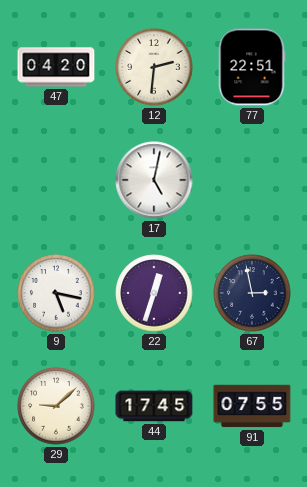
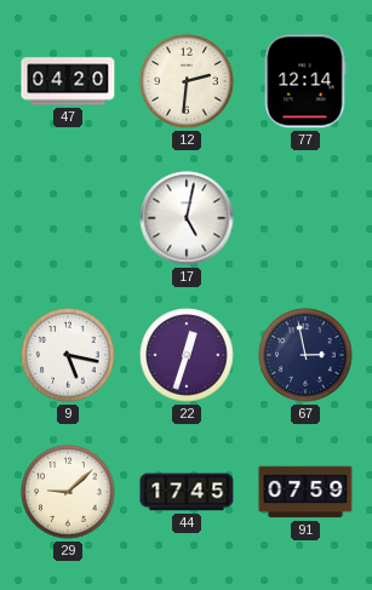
77: 22:51 -> 12:14 (305, 81)
91: 07:55 -> 07:59 (305, 492)
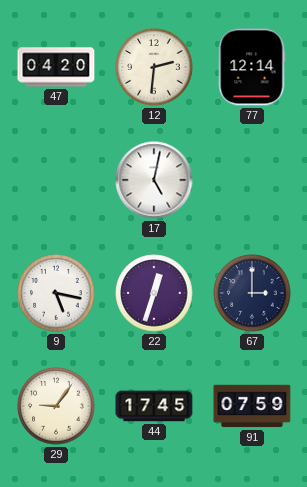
67: 2:58 -> 3:00 (252, 293)
29: 9:08 -> 9:06 (56, 406)
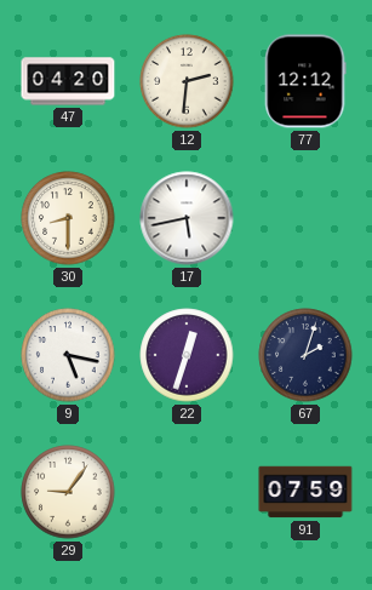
77: 12:14 -> 12:12 (305, 81)
30: none -> 8:30 (68, 218)
17: 5:02 -> 5:43 (187, 218)
67: 3:00 -> 2:03 (305, 355)
44: 17:45 -> none (154, 406)
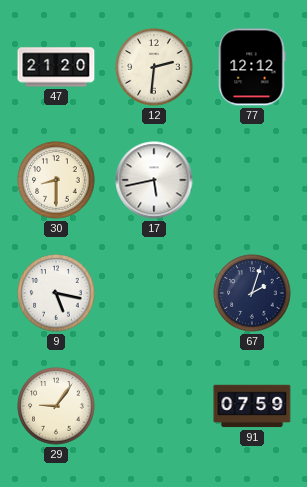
47: 04:20 -> 21:20 (56, 67)
22: 12:33 -> none (187, 355)
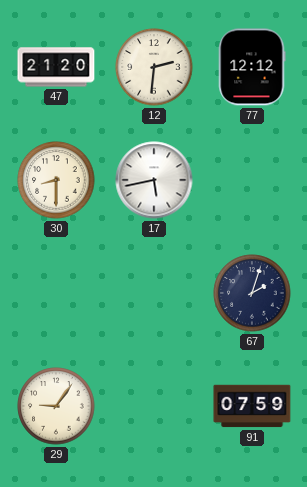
9: 5:17 -> none (56, 293)
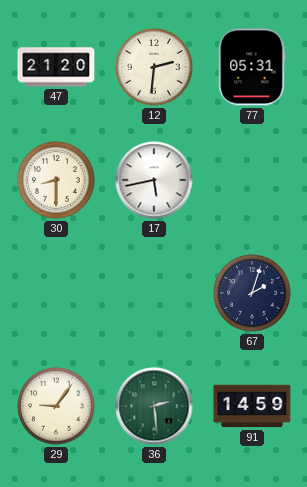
77: 12:12 -> 05:31 (252, 67)
36: none -> 2:29 (154, 406)
91: 07:59 -> 14:59 (252, 406)
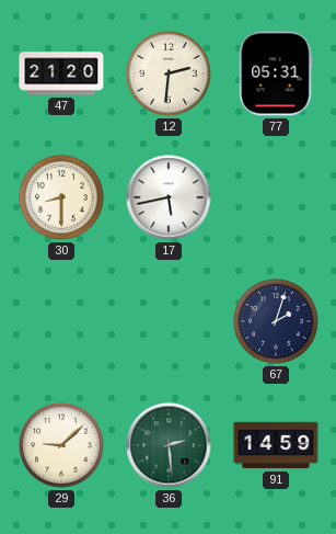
29: 9:06 -> 9:08 (61, 445)
